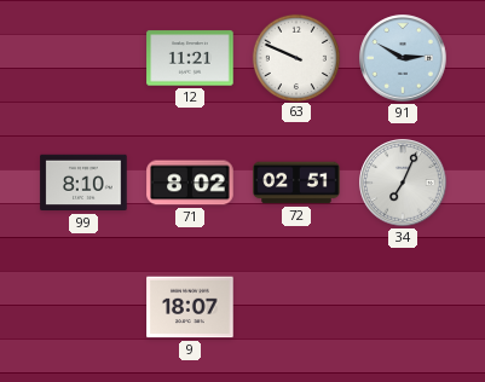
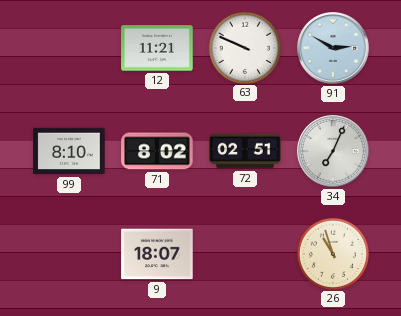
26: none -> 10:57 (332, 253)
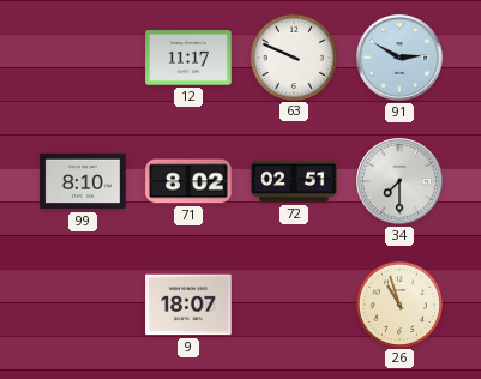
12: 11:21 -> 11:17 (188, 58)
34: 7:04 -> 7:30 (399, 181)
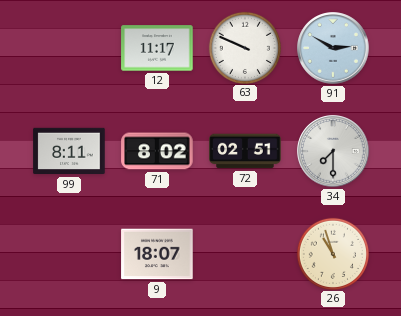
99: 8:10 -> 8:11 (69, 151)
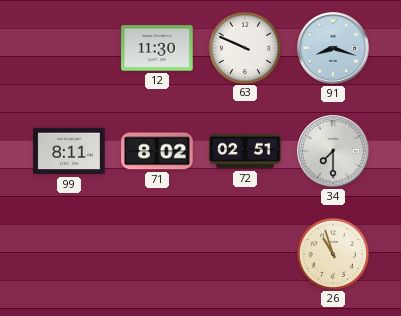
12: 11:17 -> 11:30 (157, 48)
91: 2:50 -> 8:18 (333, 48)
9: 18:07 -> none (157, 254)
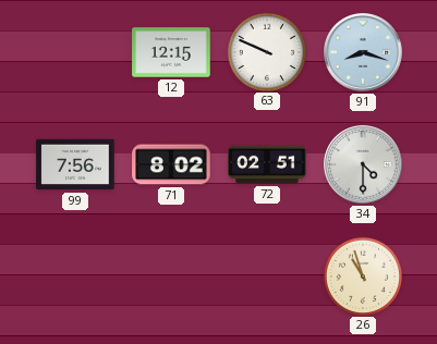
12: 11:30 -> 12:15 (171, 52)
99: 8:11 -> 7:56 (75, 164)
34: 7:30 -> 4:30 (363, 164)
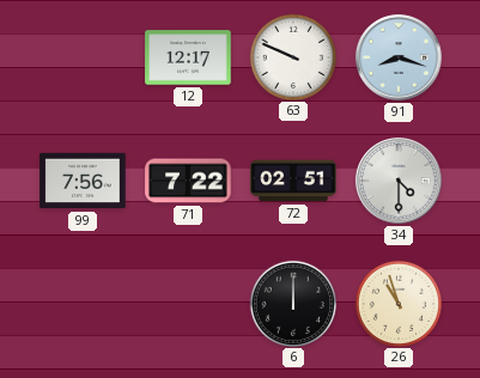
12: 12:15 -> 12:17 (188, 57)
71: 8:02 -> 7:22 (188, 181)
6: none -> 12:00 (292, 303)
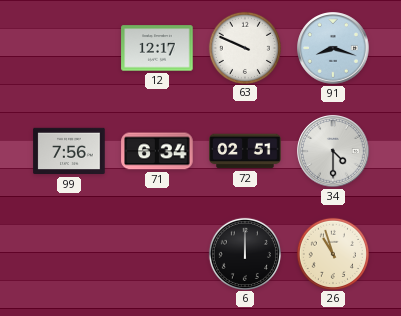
71: 7:22 -> 6:34 (157, 151)
